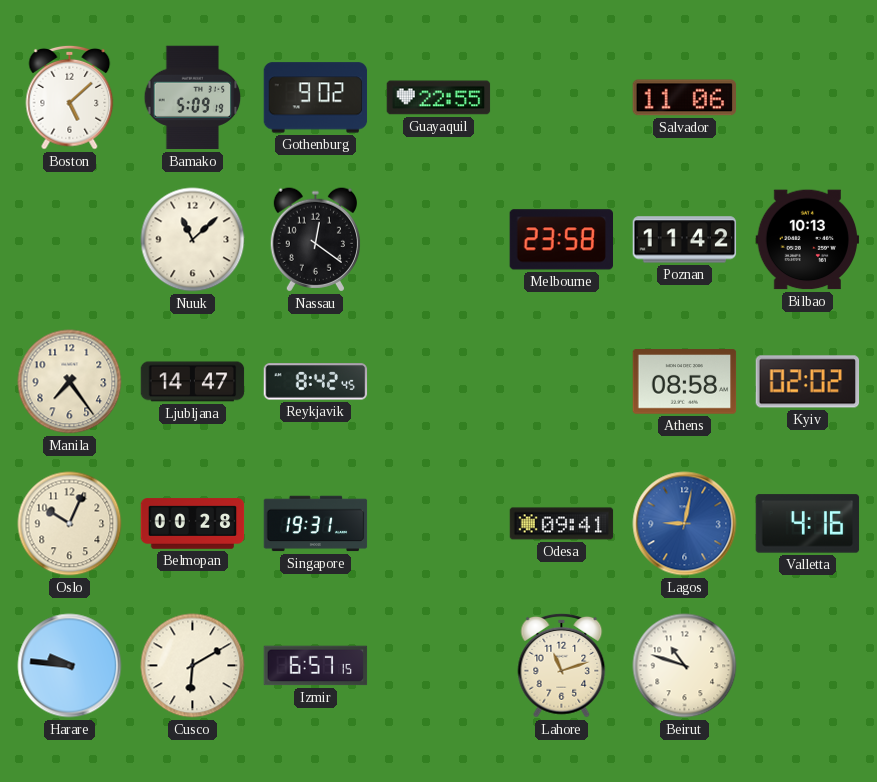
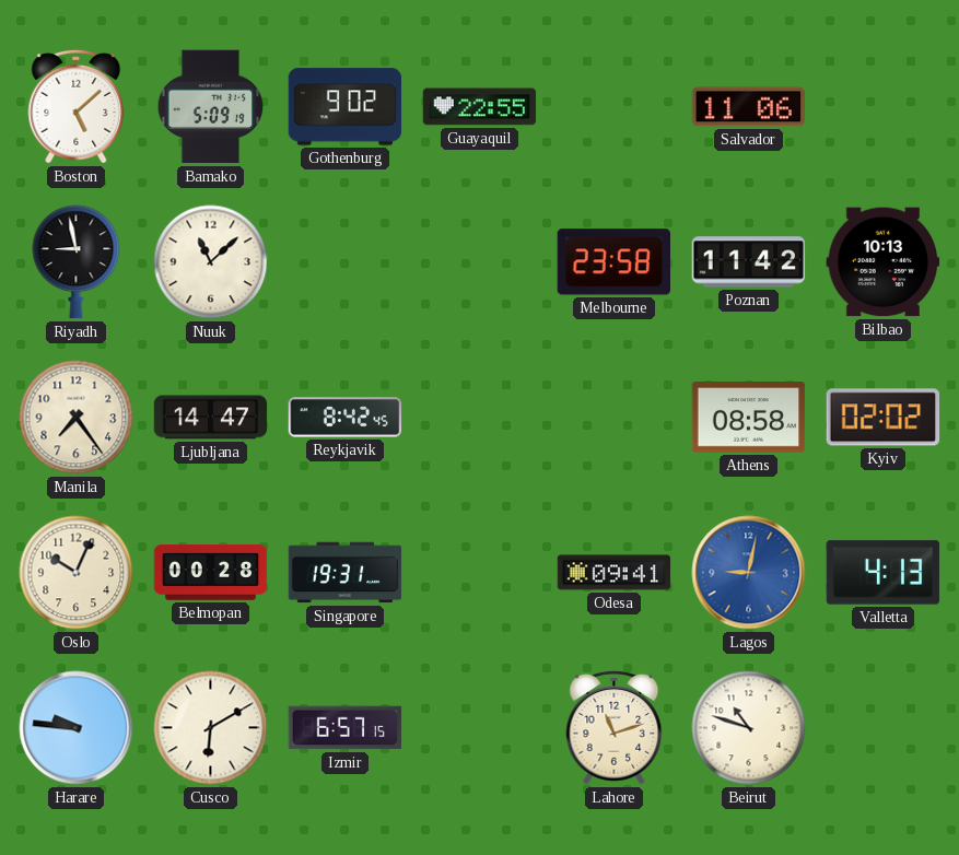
Riyadh: none -> 8:58 (77, 262)
Nassau: 12:21 -> none (315, 240)
Valletta: 4:16 -> 4:13 (884, 573)
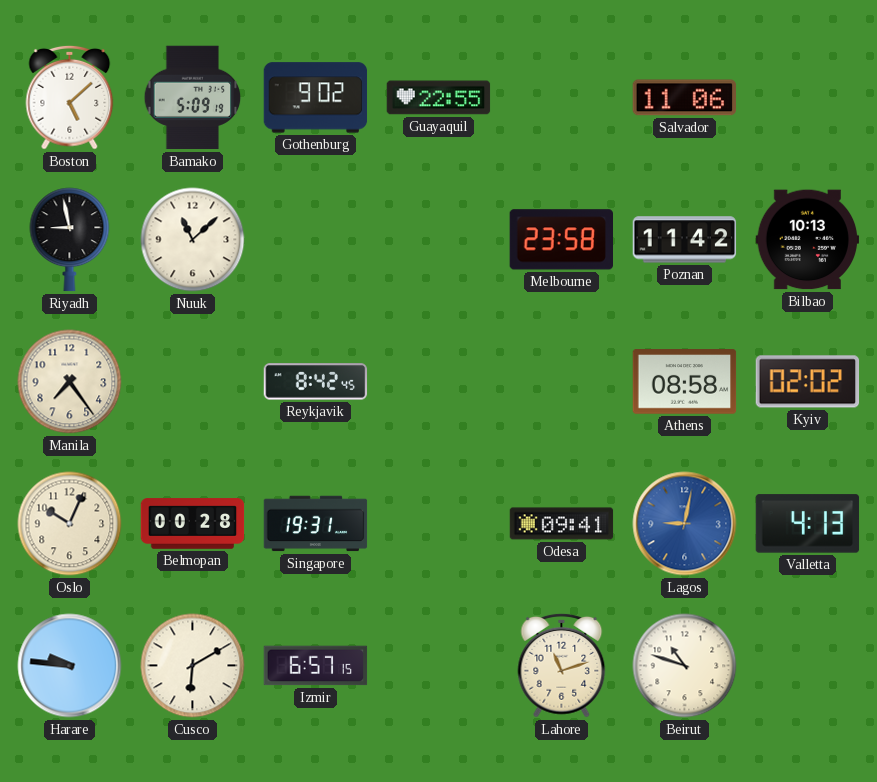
Ljubljana: 14:47 -> none (211, 418)
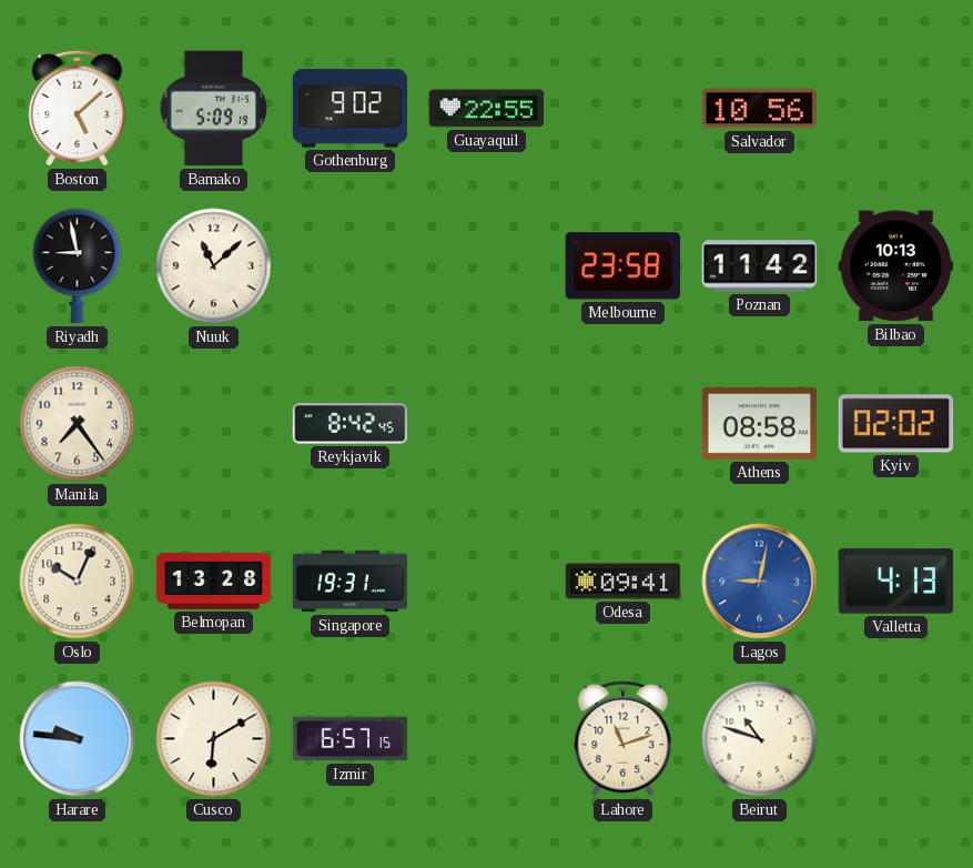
Salvador: 11:06 -> 10:56 (759, 109)
Belmopan: 00:28 -> 13:28 (214, 582)
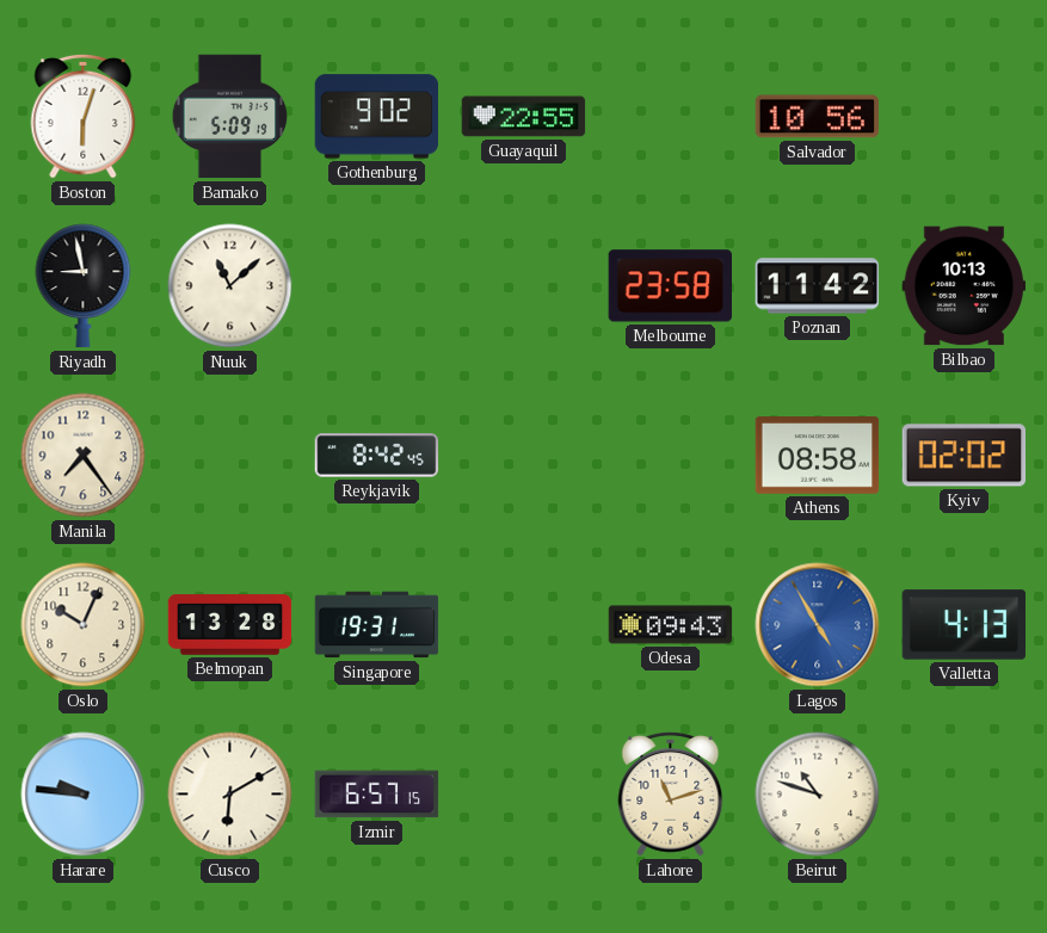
Boston: 5:08 -> 6:03 (84, 116)
Odesa: 09:41 -> 09:43 (671, 625)
Lagos: 9:02 -> 4:55 (818, 625)
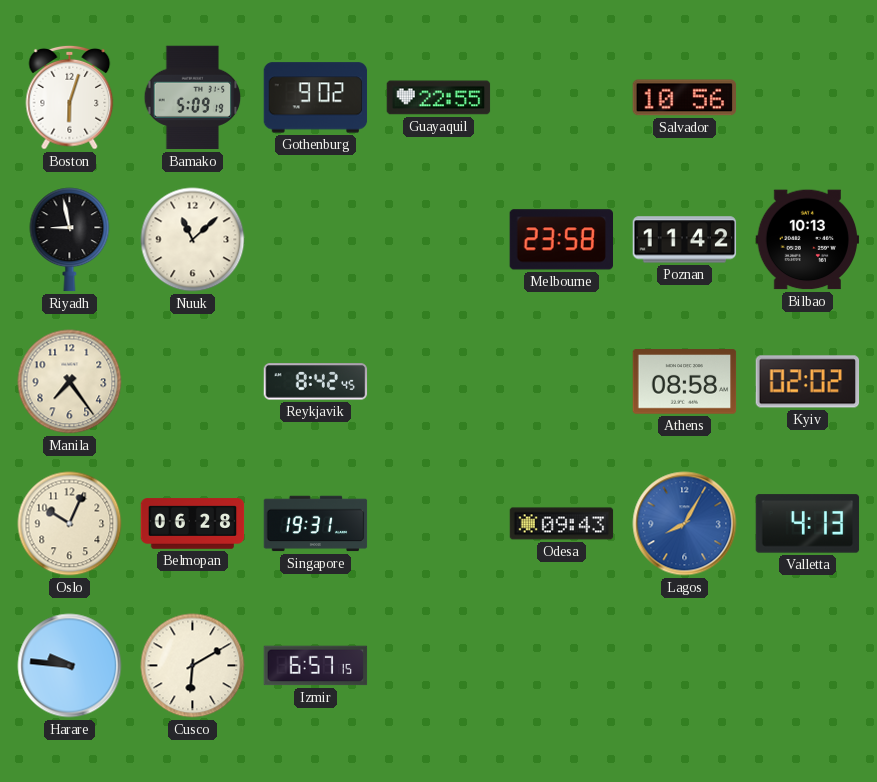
Belmopan: 13:28 -> 06:28 (193, 524)
Lagos: 4:55 -> 8:05 (685, 524)
Lahore: 11:12 -> none (671, 793)
Beirut: 10:48 -> none (818, 795)
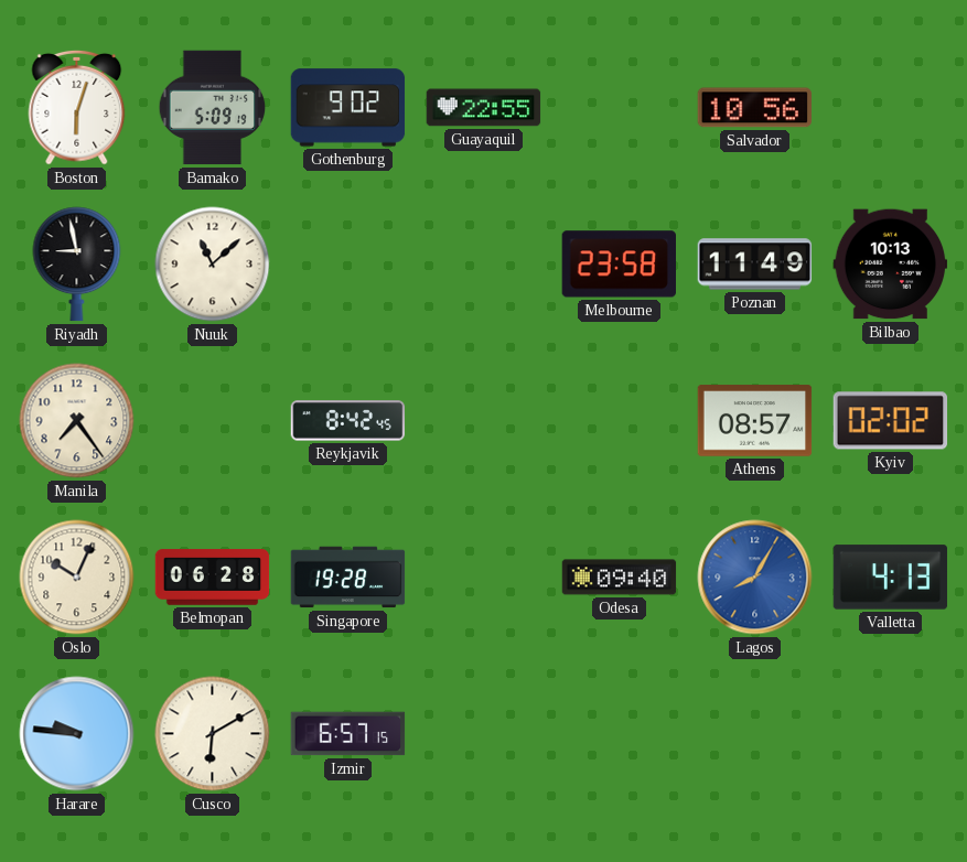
Poznan: 11:42 -> 11:49 (755, 265)
Athens: 08:58 -> 08:57 (755, 421)
Singapore: 19:31 -> 19:28 (348, 578)
Odesa: 09:43 -> 09:40 (620, 578)
